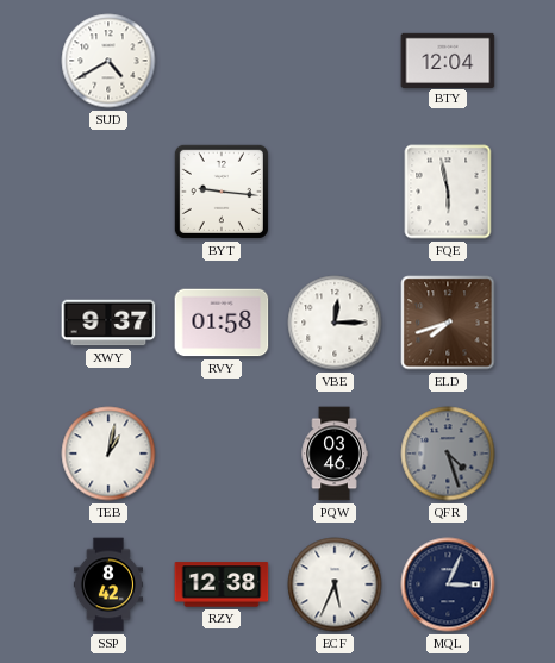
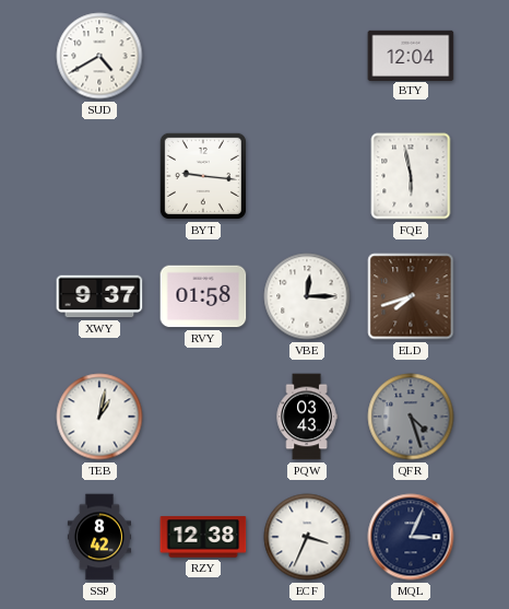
PQW: 03:46 -> 03:43 (307, 417)
ECF: 5:34 -> 3:34 (307, 537)
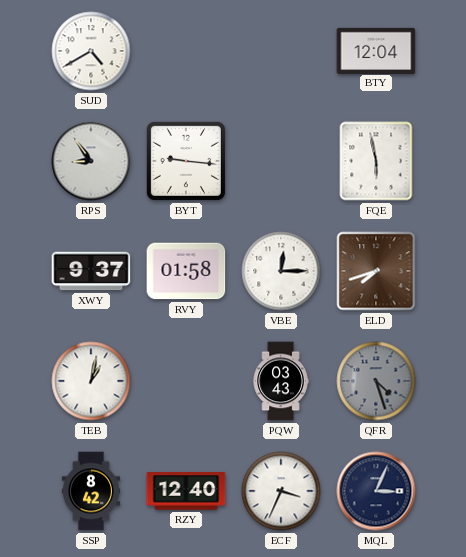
RPS: none -> 8:54 (91, 161)
RZY: 12:38 -> 12:40 (186, 491)
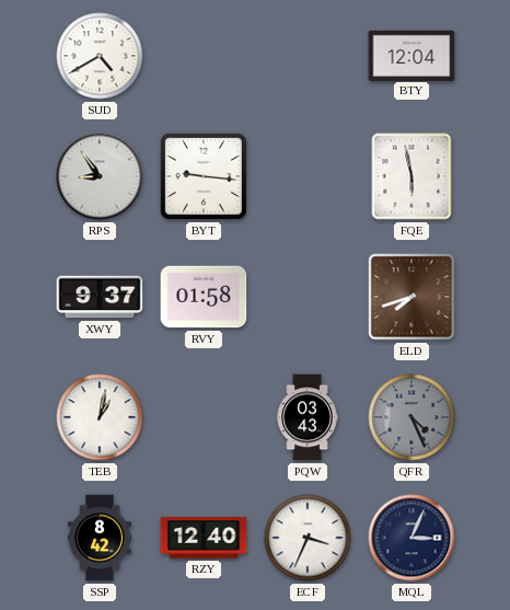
VBE: 12:15 -> none (281, 271)
QFR: 4:27 -> 4:26 (412, 417)
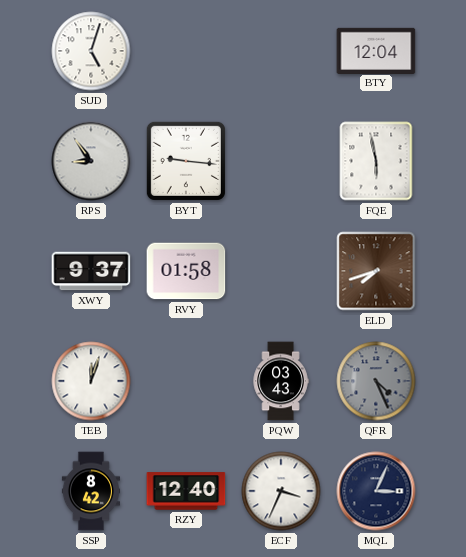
SUD: 4:40 -> 5:03 (91, 51)
TEB: 1:02 -> 12:03 (91, 381)
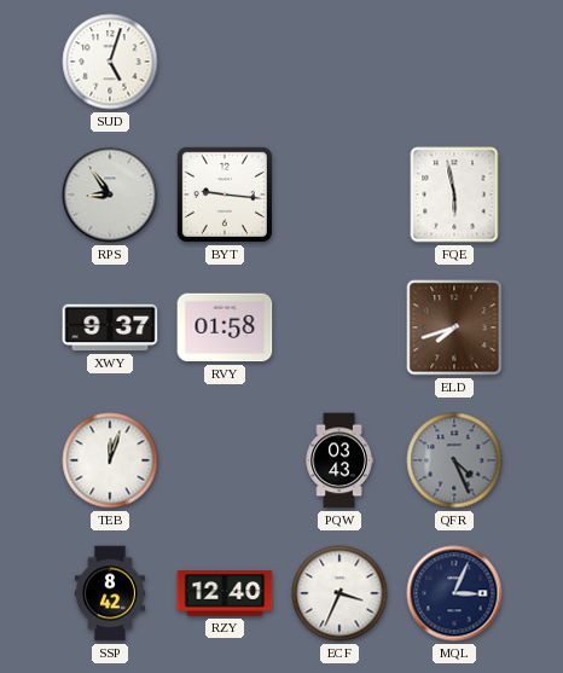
BTY: 12:04 -> none (376, 50)
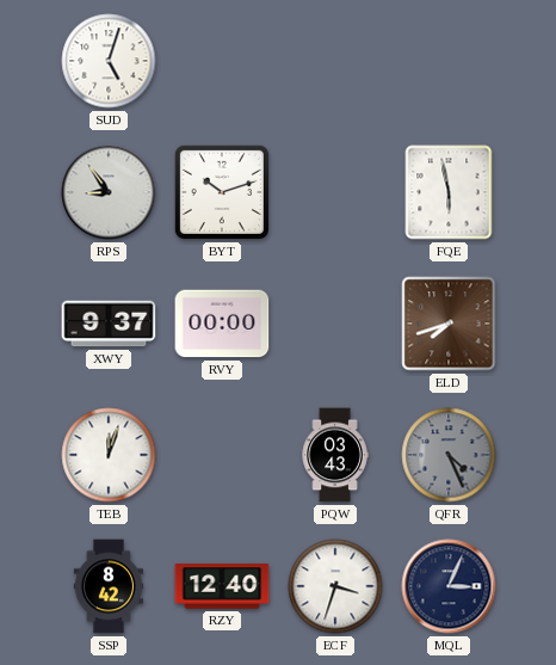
BYT: 9:16 -> 10:12 (222, 192)
RVY: 01:58 -> 00:00 (222, 324)
ECF: 3:34 -> 3:33 (335, 586)
